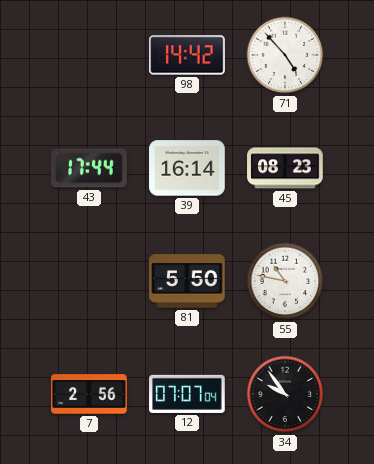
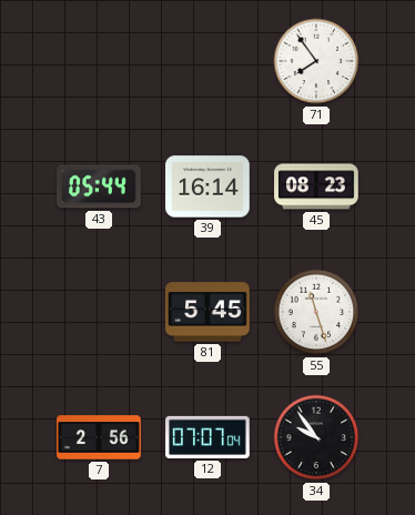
98: 14:42 -> none (187, 55)
71: 4:53 -> 7:54 (316, 61)
43: 17:44 -> 05:44 (99, 186)
81: 5:50 -> 5:45 (209, 312)
55: 10:47 -> 11:27 (316, 312)
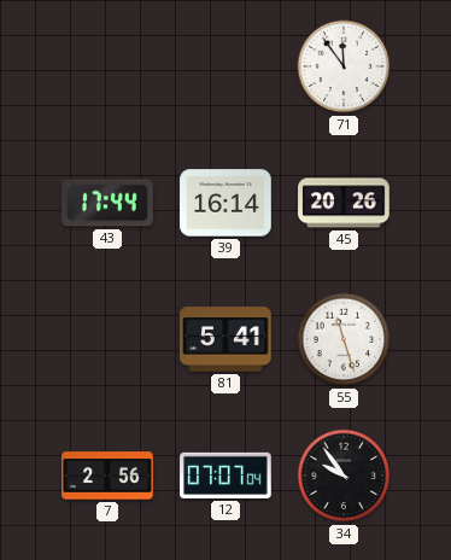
71: 7:54 -> 11:54 (344, 66)
43: 05:44 -> 17:44 (107, 203)
45: 08:23 -> 20:26 (344, 203)
81: 5:45 -> 5:41 (227, 339)
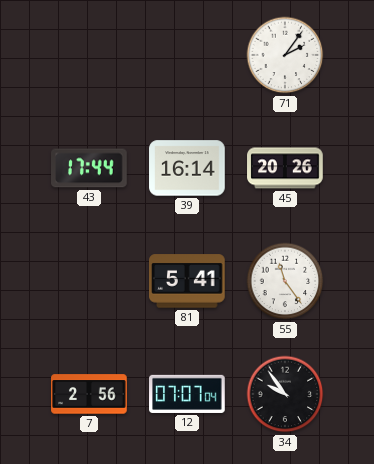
71: 11:54 -> 2:06 (285, 55)
55: 11:27 -> 11:24 (285, 281)
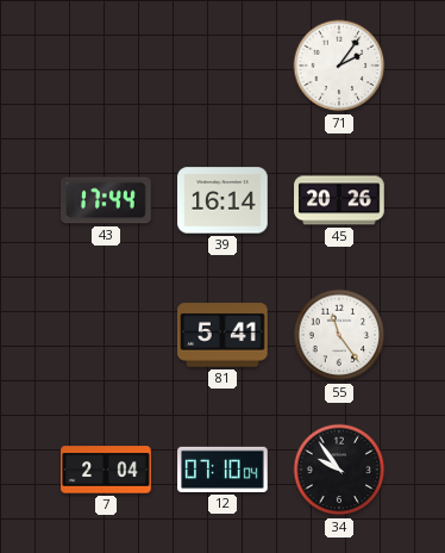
7: 2:56 -> 2:04 (106, 470)
12: 07:07 -> 07:10 (223, 470)
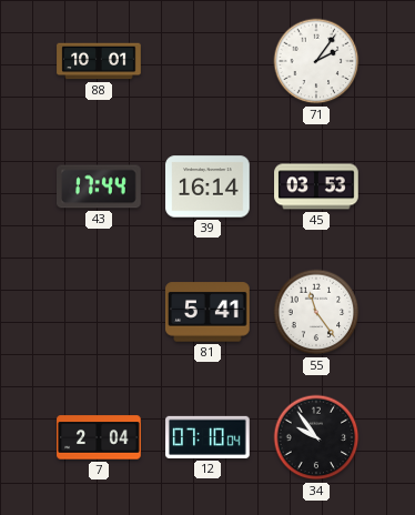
88: none -> 10:01 (99, 61)
45: 20:26 -> 03:53 (316, 186)
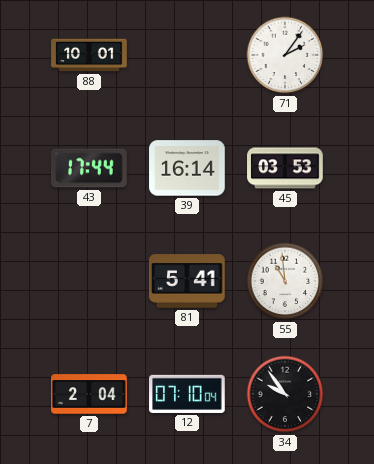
55: 11:24 -> 10:59 (285, 281)
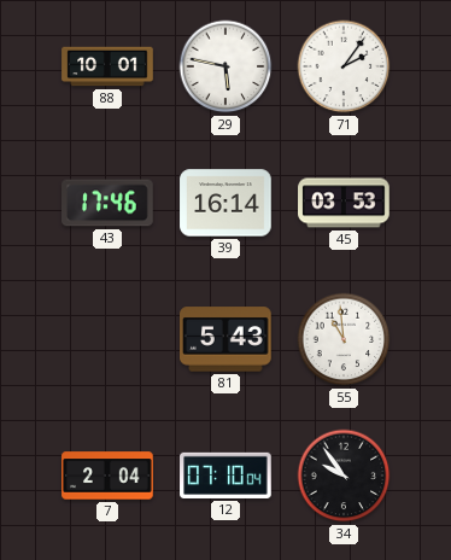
29: none -> 5:47 (225, 66)
43: 17:44 -> 17:46 (107, 203)
81: 5:41 -> 5:43 (227, 339)
